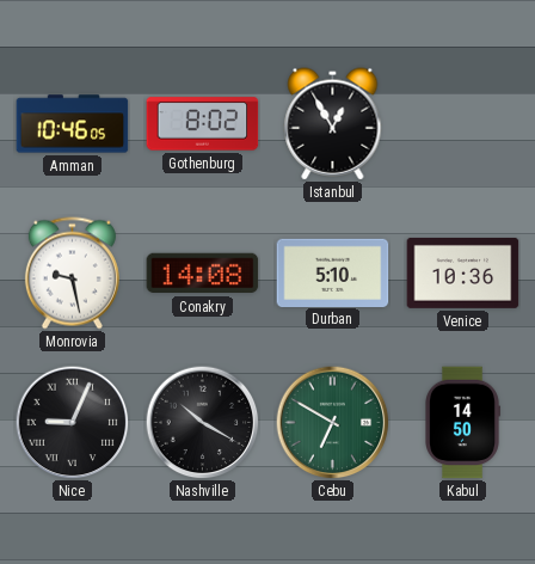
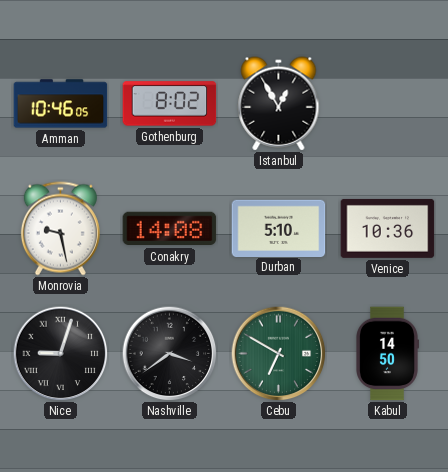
Nice: 9:04 -> 9:03 (60, 353)
Nashville: 10:20 -> 3:39 (169, 353)
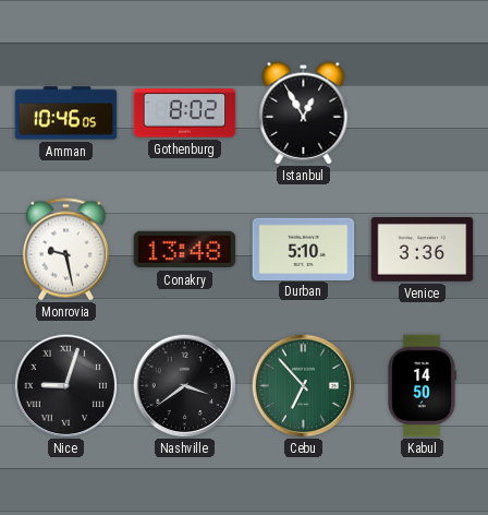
Conakry: 14:08 -> 13:48 (185, 250)
Venice: 10:36 -> 3:36 (423, 249)
Cebu: 6:50 -> 6:53 (303, 385)
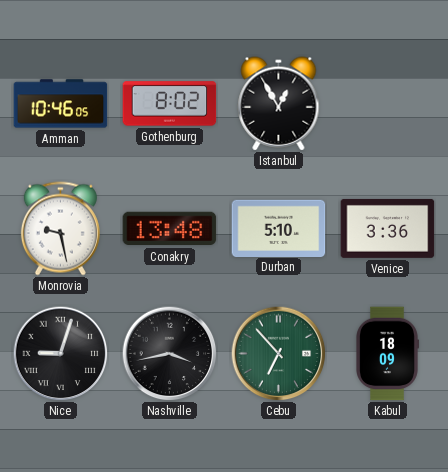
Nashville: 3:39 -> 3:43 (169, 353)
Kabul: 14:50 -> 18:09 (388, 354)
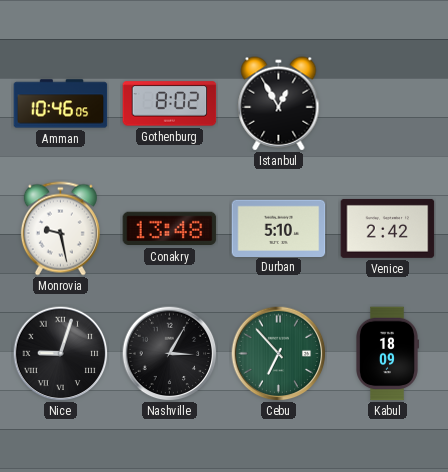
Venice: 3:36 -> 2:42 (388, 228)
Nashville: 3:43 -> 3:05 (169, 353)
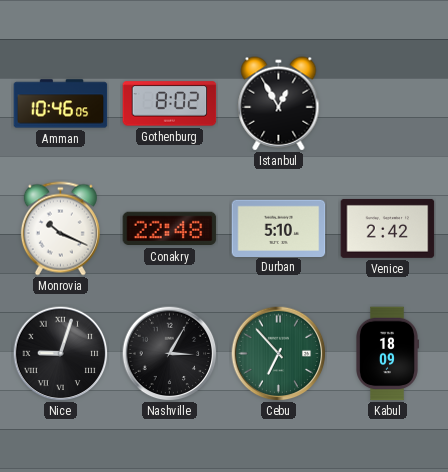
Monrovia: 9:28 -> 10:19 (60, 229)
Conakry: 13:48 -> 22:48 (170, 229)
